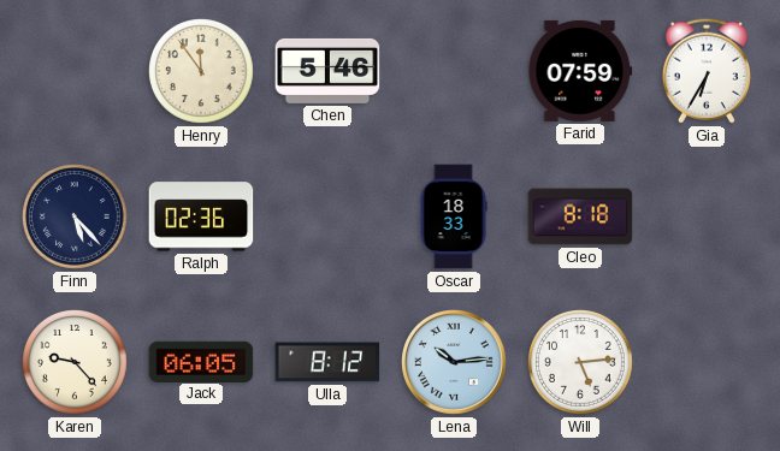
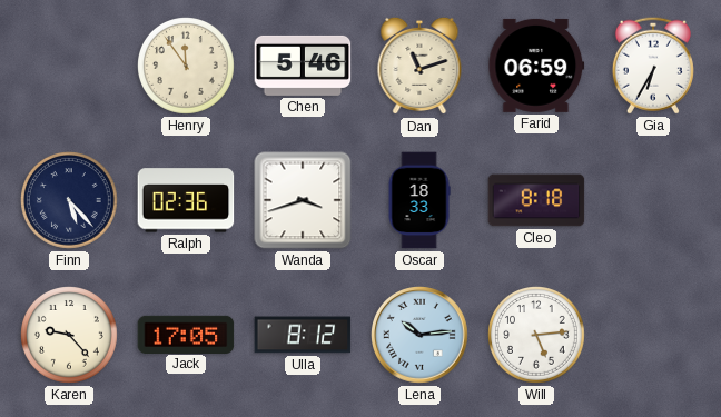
Dan: none -> 11:12 (419, 66)
Farid: 07:59 -> 06:59 (536, 66)
Wanda: none -> 3:42 (303, 200)
Jack: 06:05 -> 17:05 (186, 334)
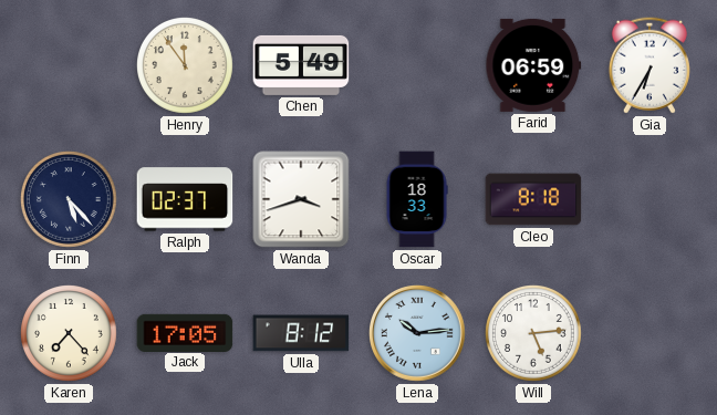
Chen: 5:46 -> 5:49 (301, 65)
Dan: 11:12 -> none (419, 66)
Ralph: 02:36 -> 02:37 (185, 199)
Karen: 9:23 -> 7:23 (70, 334)
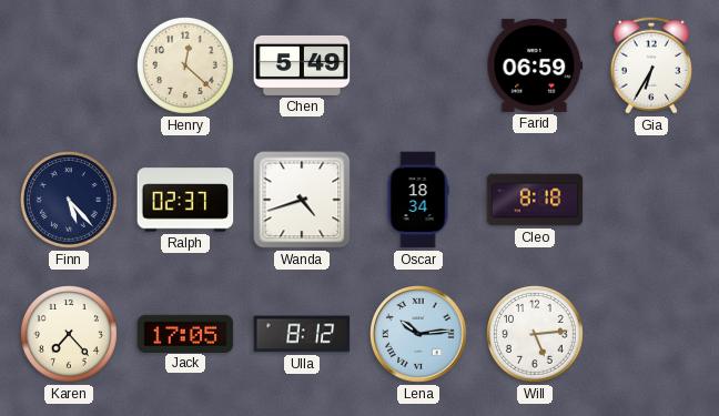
Henry: 11:54 -> 12:22 (186, 67)
Wanda: 3:42 -> 4:42 (302, 200)
Oscar: 18:33 -> 18:34 (418, 200)
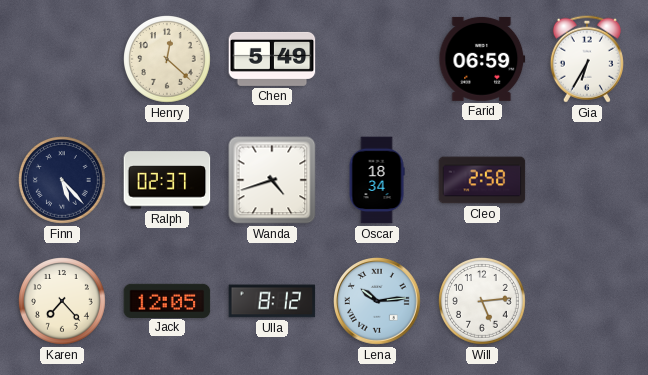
Cleo: 8:18 -> 2:58 (482, 180)
Jack: 17:05 -> 12:05 (167, 300)
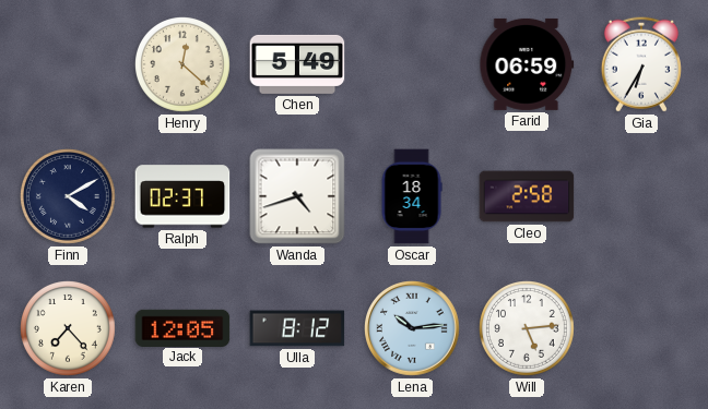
Finn: 5:23 -> 4:10 (69, 197)
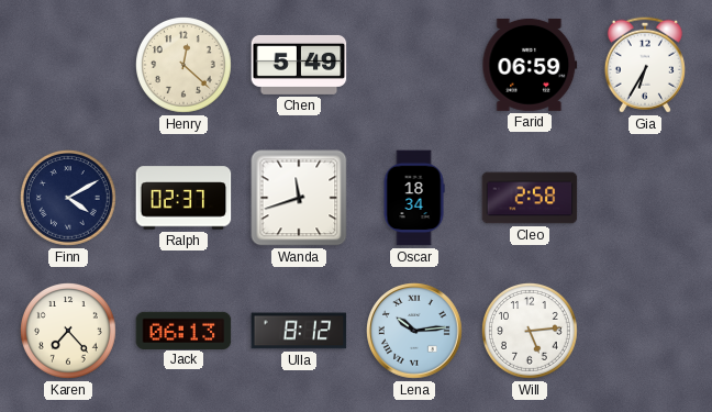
Wanda: 4:42 -> 11:42 (299, 198)
Jack: 12:05 -> 06:13 (183, 330)
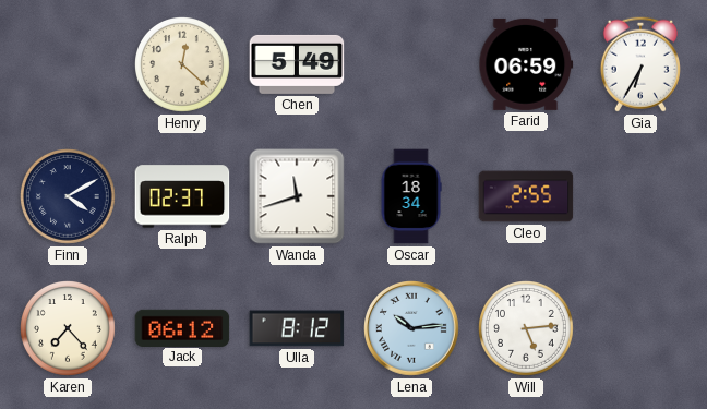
Cleo: 2:58 -> 2:55 (526, 196)
Jack: 06:13 -> 06:12 (182, 327)
